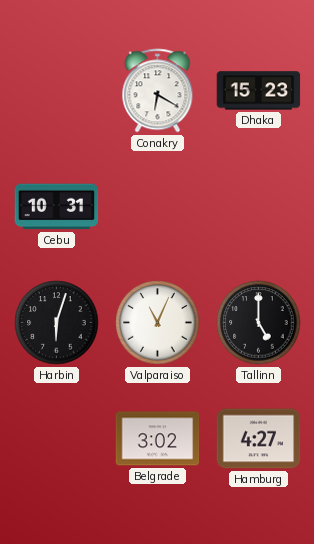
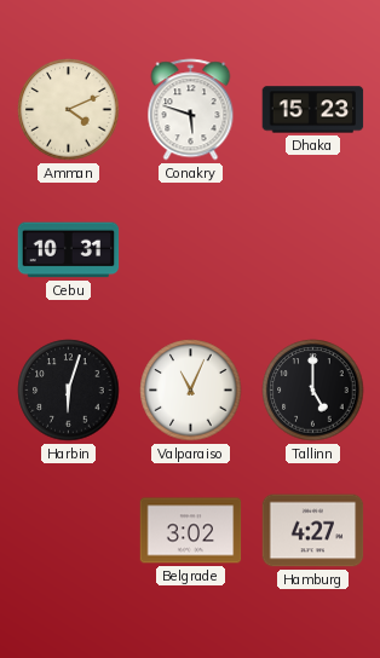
Amman: none -> 4:11 (69, 110)
Conakry: 6:20 -> 5:48 (191, 110)
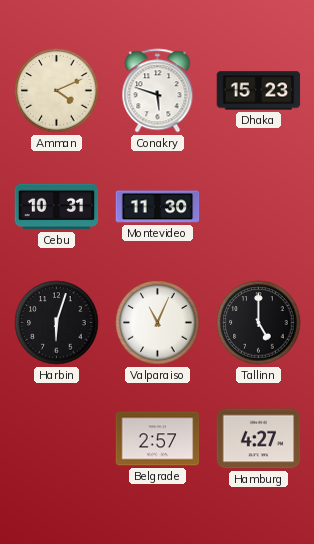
Montevideo: none -> 11:30 (158, 207)
Belgrade: 3:02 -> 2:57 (158, 439)
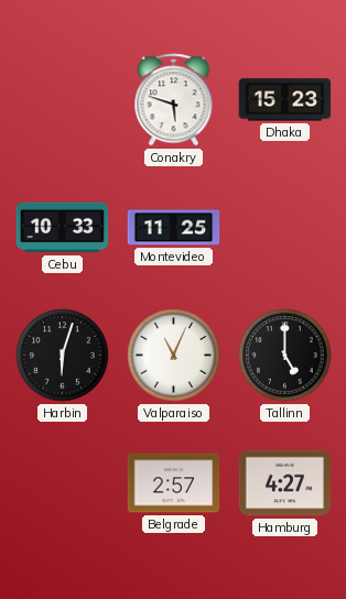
Amman: 4:11 -> none (57, 91)
Cebu: 10:31 -> 10:33 (63, 228)
Montevideo: 11:30 -> 11:25 (174, 228)
